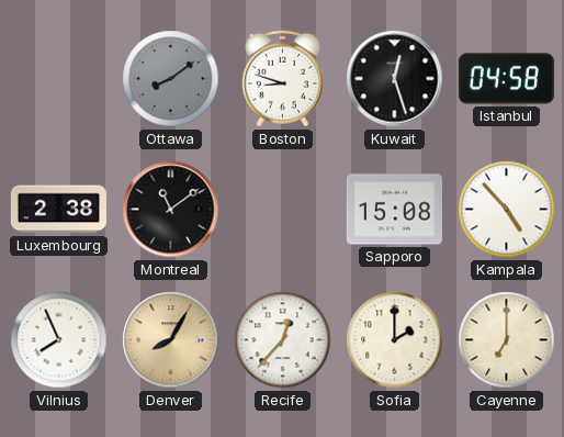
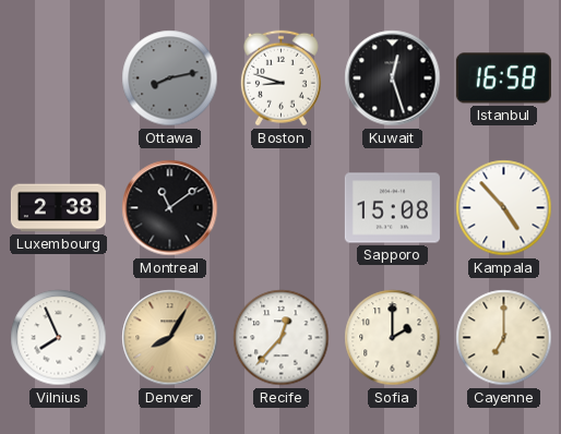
Ottawa: 8:09 -> 8:13 (170, 79)
Istanbul: 04:58 -> 16:58 (503, 79)
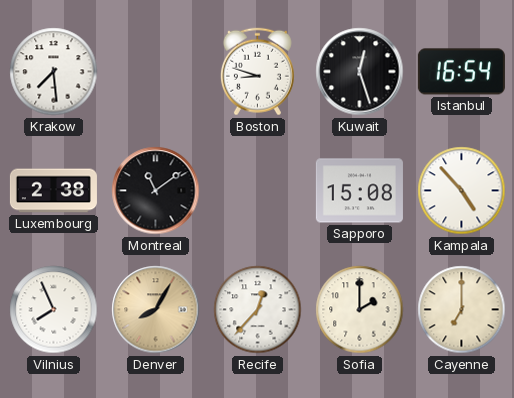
Krakow: none -> 7:29 (54, 72)
Ottawa: 8:13 -> none (170, 79)
Istanbul: 16:58 -> 16:54 (461, 72)
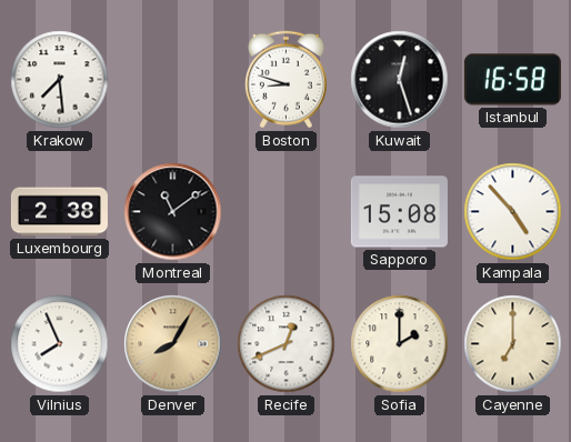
Istanbul: 16:54 -> 16:58 (512, 80)
Recife: 12:37 -> 12:41 (287, 344)
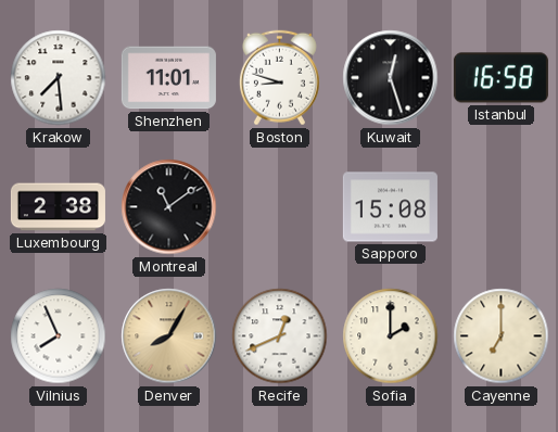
Shenzhen: none -> 11:01 (168, 78)
Kampala: 4:53 -> none (513, 212)
